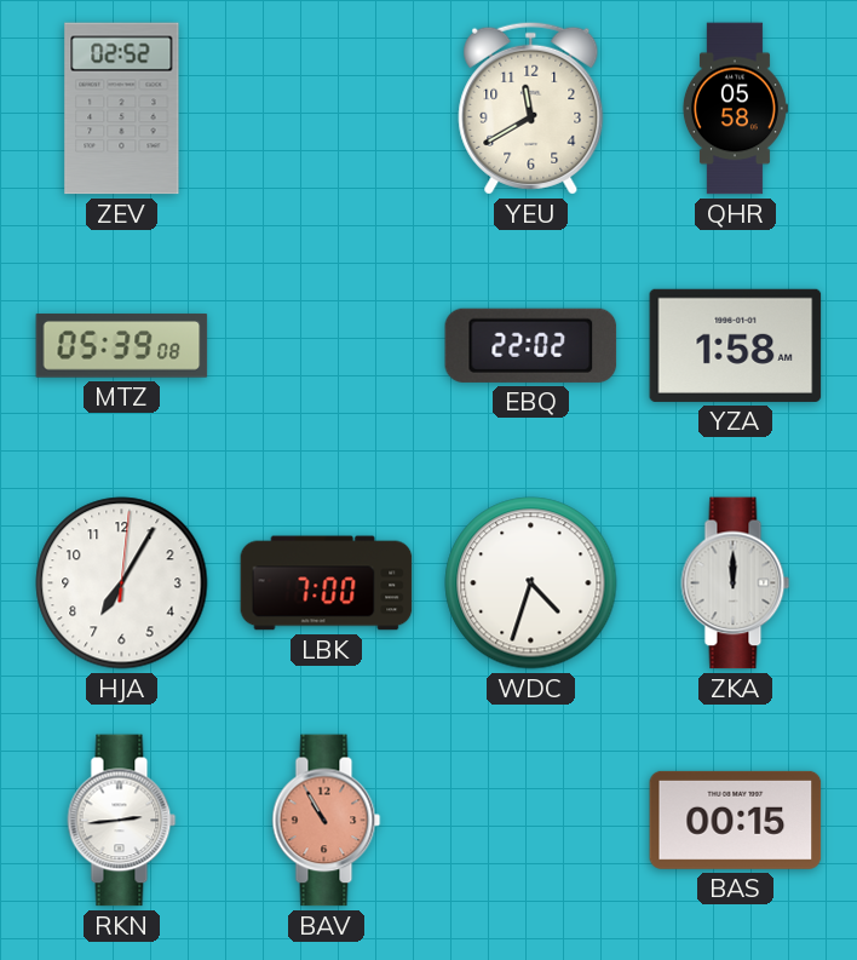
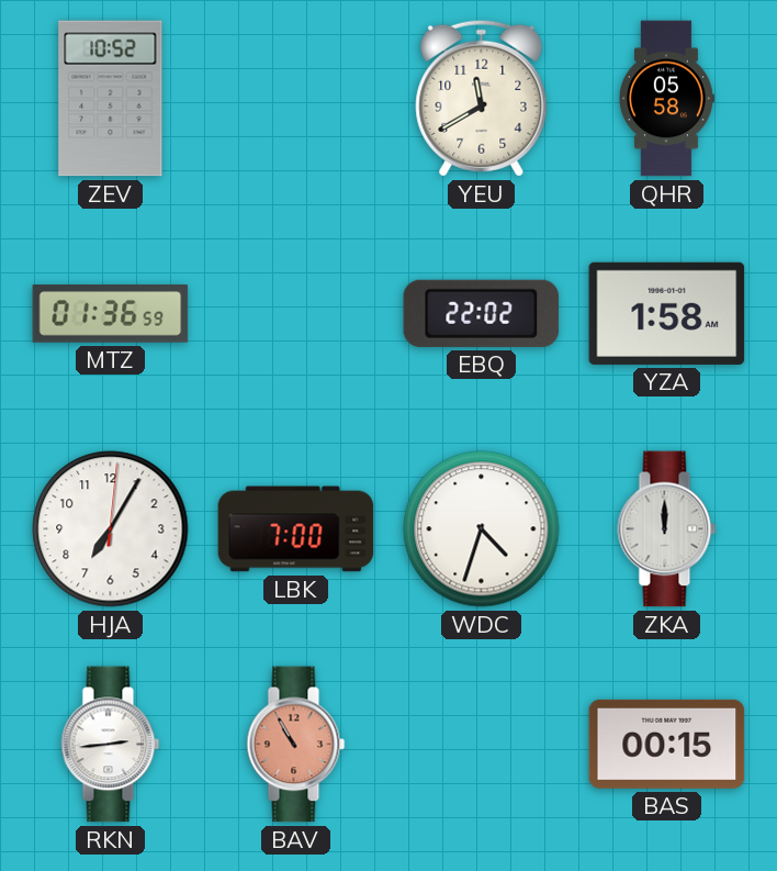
ZEV: 02:52 -> 10:52 (111, 99)
MTZ: 05:39 -> 01:36 (111, 314)
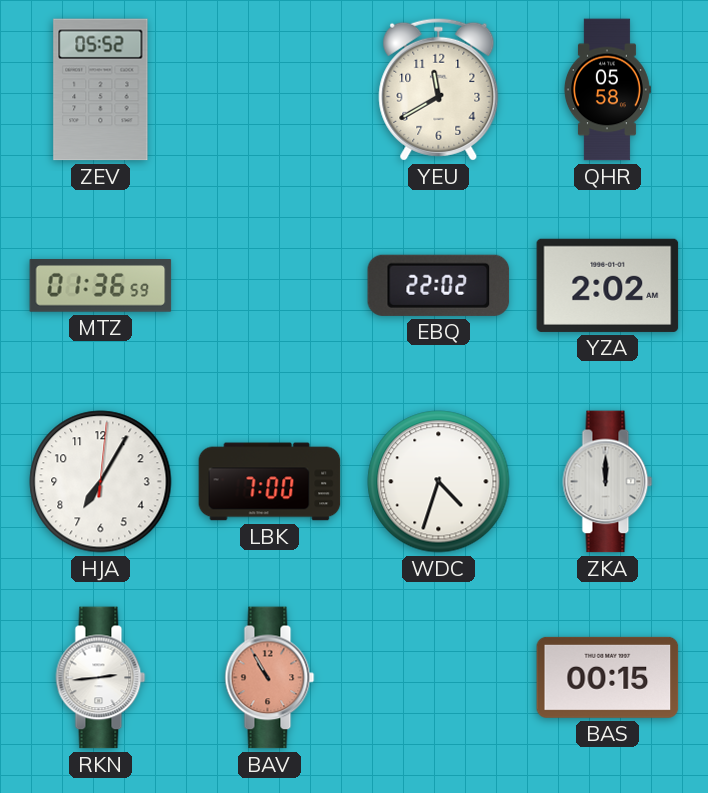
ZEV: 10:52 -> 05:52 (101, 90)
YZA: 1:58 -> 2:02 (608, 285)
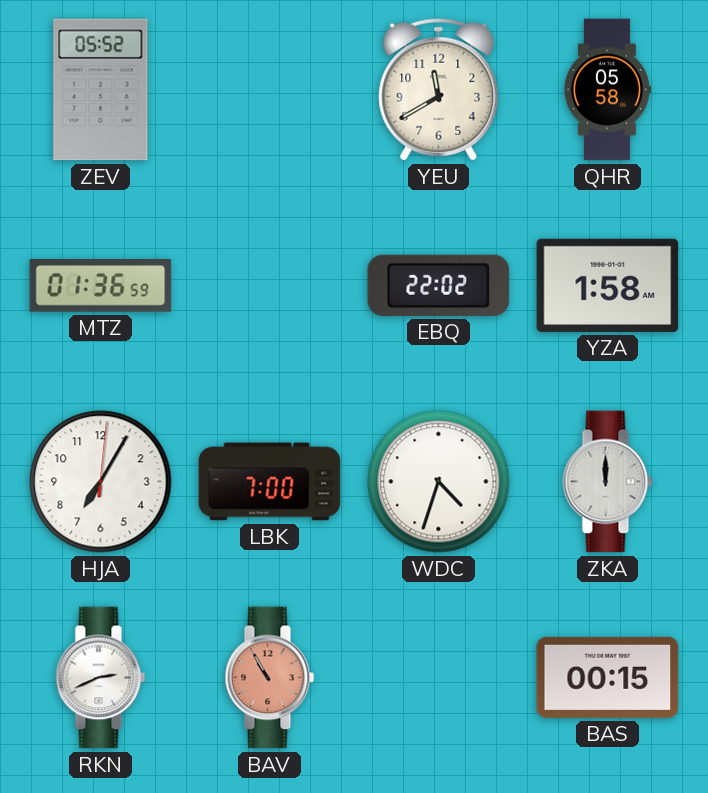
YZA: 2:02 -> 1:58 (608, 285)
RKN: 2:44 -> 2:41 (101, 678)
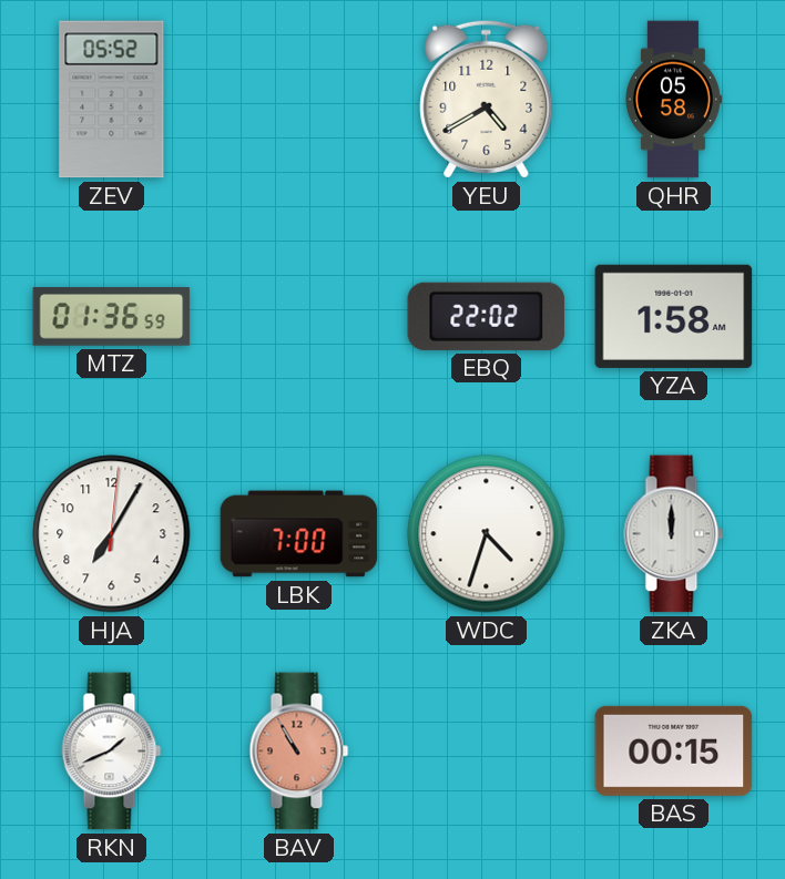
YEU: 11:40 -> 4:40 (487, 99)
RKN: 2:41 -> 1:41 (112, 752)
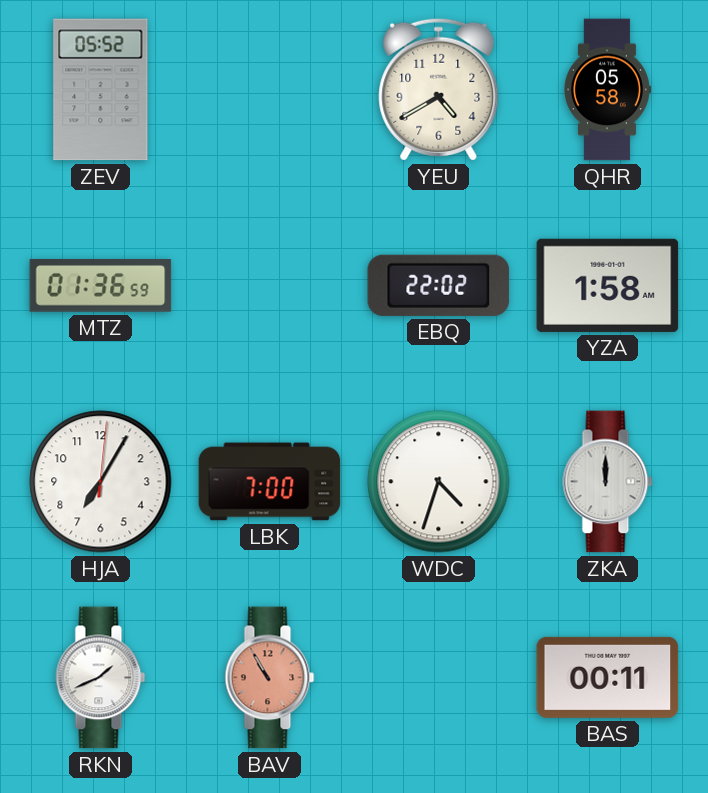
BAS: 00:15 -> 00:11 (608, 677)
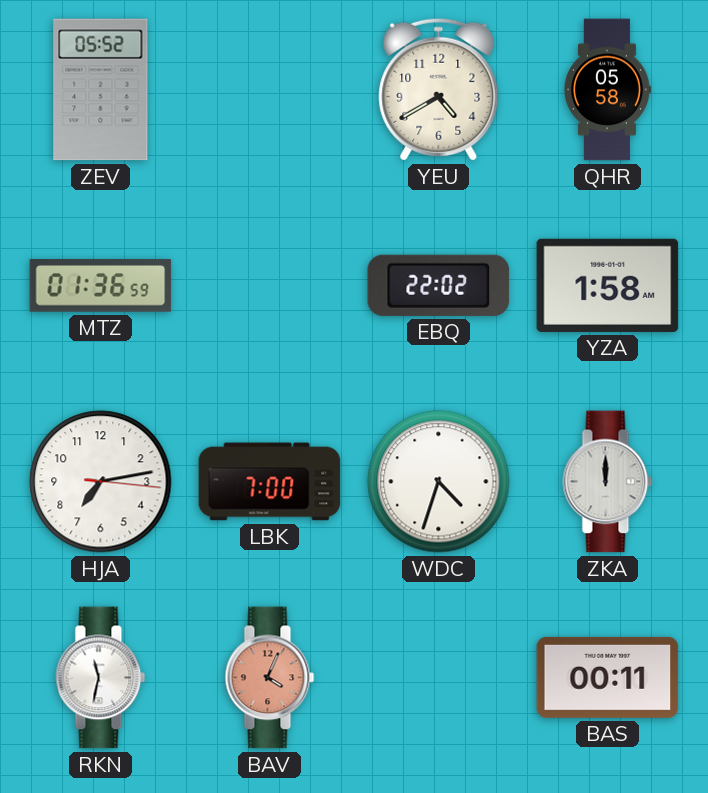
HJA: 7:05 -> 7:13 (101, 482)
RKN: 1:41 -> 11:32 (101, 678)
BAV: 10:55 -> 4:04 (270, 678)
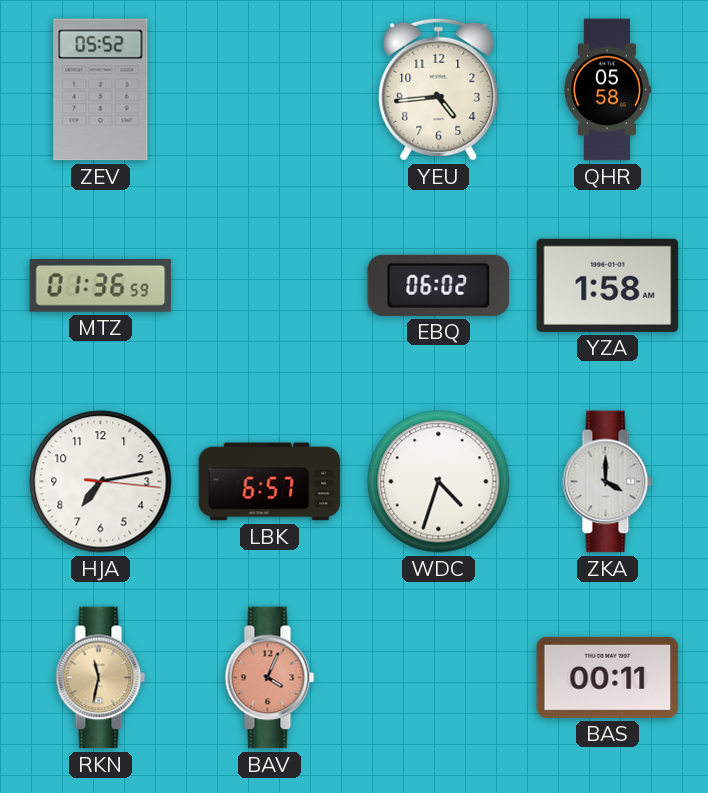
YEU: 4:40 -> 4:44 (439, 89)
EBQ: 22:02 -> 06:02 (439, 285)
LBK: 7:00 -> 6:57 (270, 482)
ZKA: 12:00 -> 4:00 (608, 482)
RKN dial: white -> champagne (101, 678)
